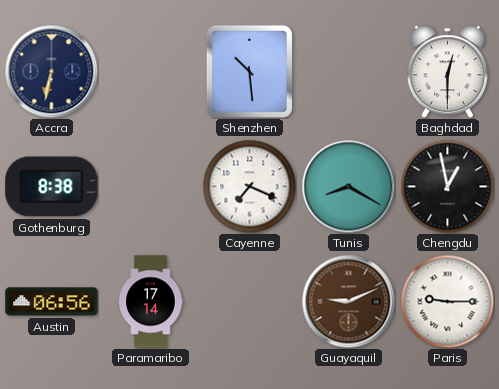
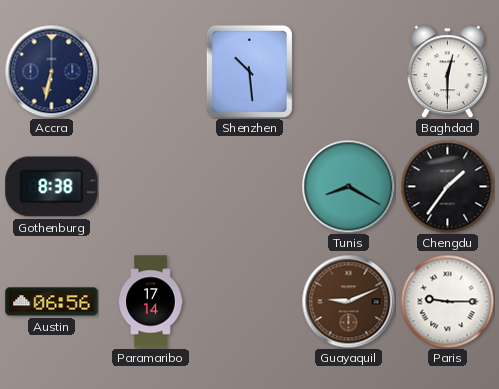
Cayenne: 7:19 -> none (249, 186)
Chengdu: 12:58 -> 1:36 (447, 186)
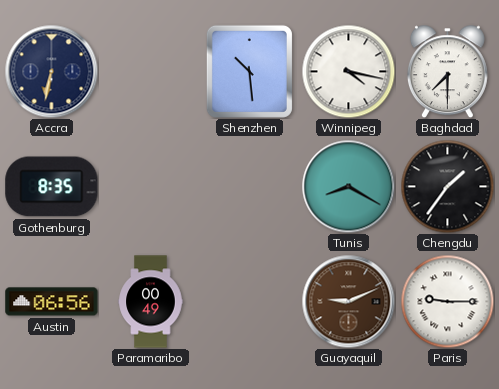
Winnipeg: none -> 4:17 (348, 71)
Baghdad: 12:30 -> 7:30 (447, 71)
Gothenburg: 8:38 -> 8:35 (52, 187)
Paramaribo: 17:14 -> 00:49 (151, 302)
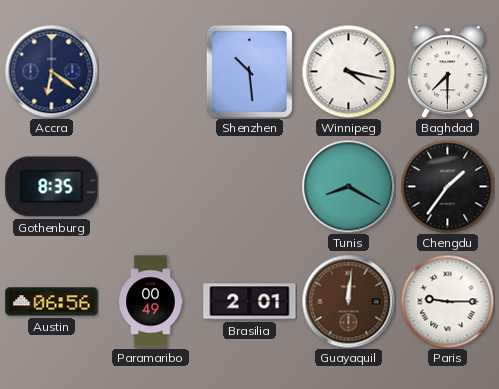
Accra: 6:32 -> 6:21 (51, 71)
Brasilia: none -> 2:01 (250, 302)
Guayaquil: 9:11 -> 12:01 (348, 301)
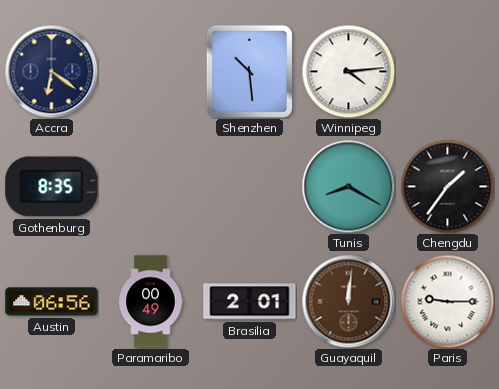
Winnipeg: 4:17 -> 4:14 (348, 71)
Baghdad: 7:30 -> none (447, 71)
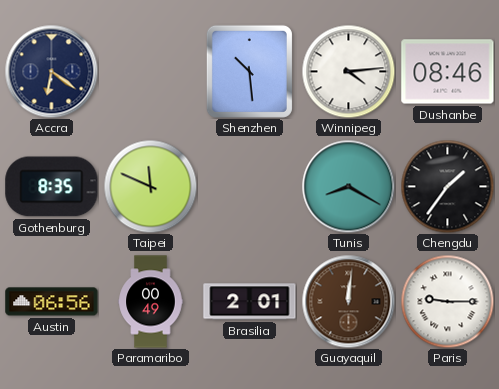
Dushanbe: none -> 08:46 (448, 72)
Taipei: none -> 11:49 (150, 186)
